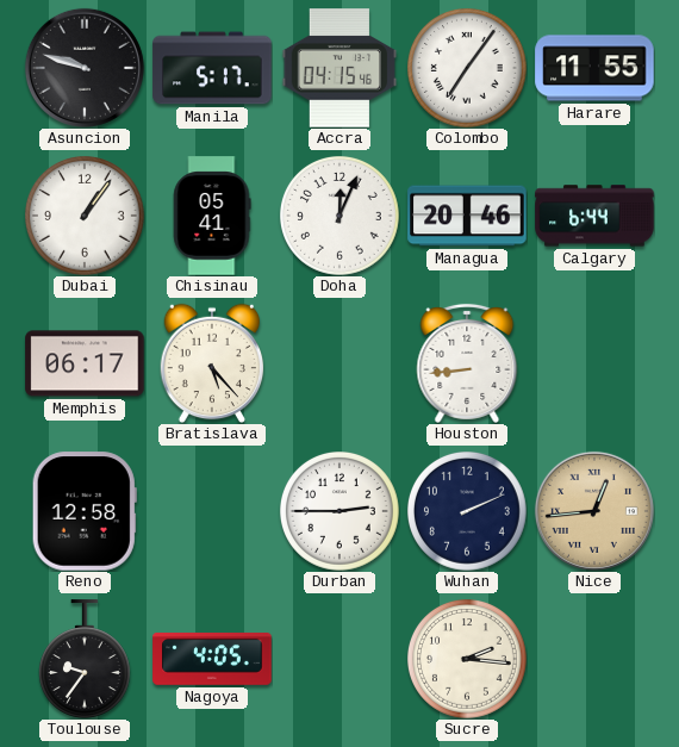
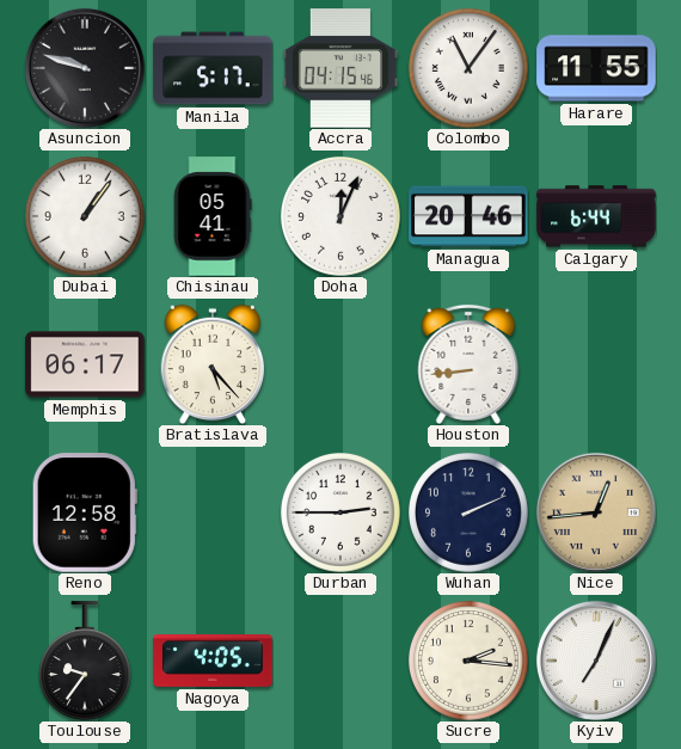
Colombo: 7:06 -> 11:06 (470, 69)
Kyiv: none -> 7:04 (596, 661)
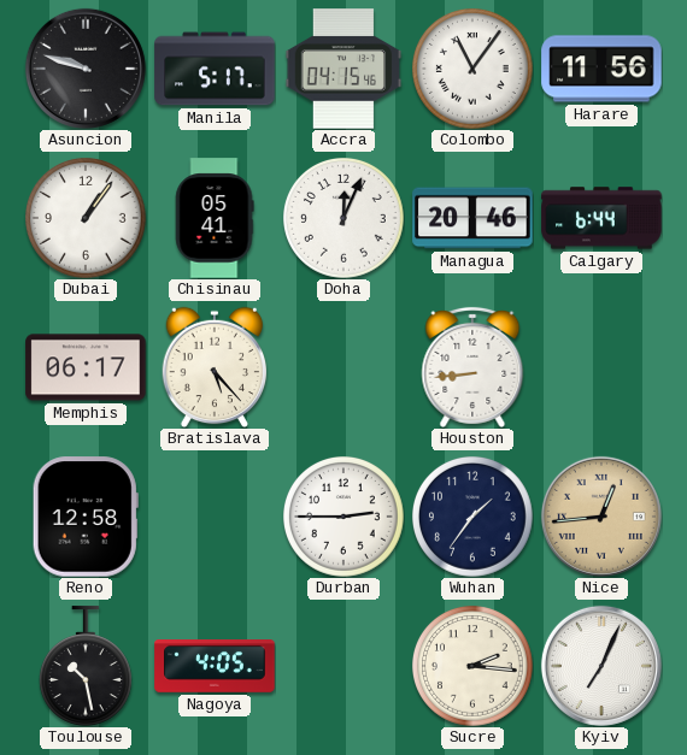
Harare: 11:55 -> 11:56 (601, 69)
Wuhan: 2:11 -> 1:36 (474, 518)
Toulouse: 9:36 -> 10:28 (86, 666)
